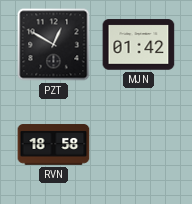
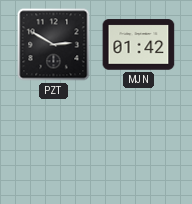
PZT: 12:50 -> 2:50 (54, 45)
RVN: 18:58 -> none (54, 145)
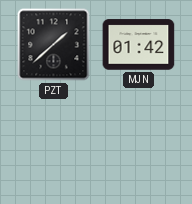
PZT: 2:50 -> 1:38 (54, 45)
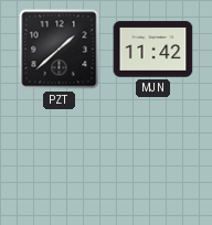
MJN: 01:42 -> 11:42 (153, 50)
